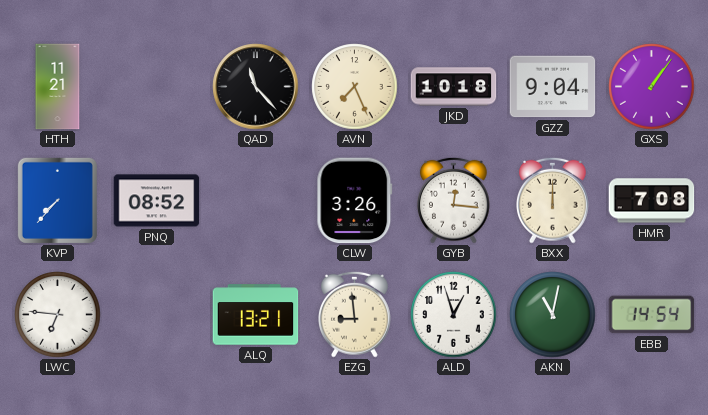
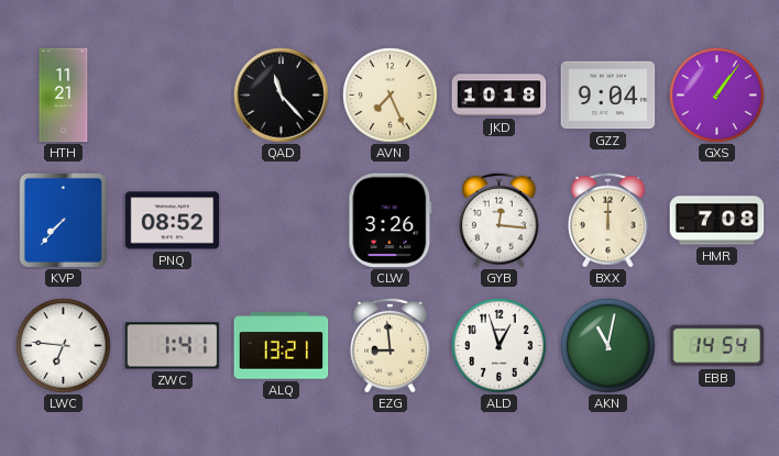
ZWC: none -> 1:41 (173, 346)
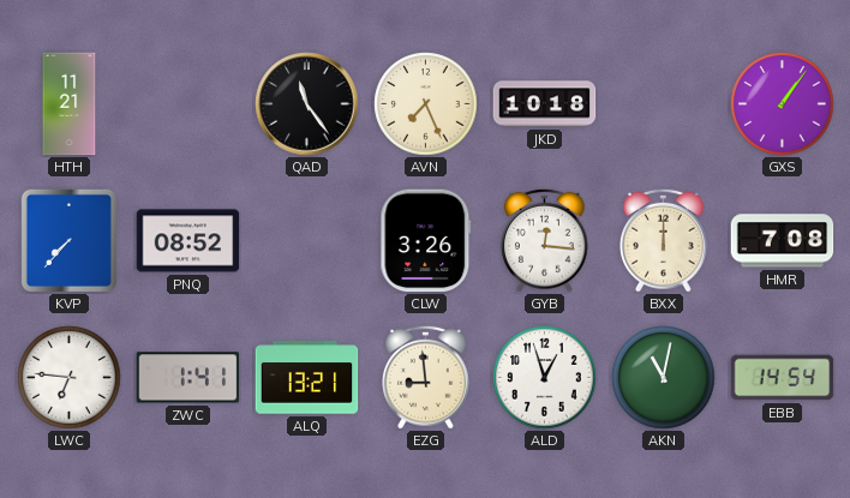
QAD: 11:23 -> 11:24 (307, 104)
GZZ: 9:04 -> none (608, 96)
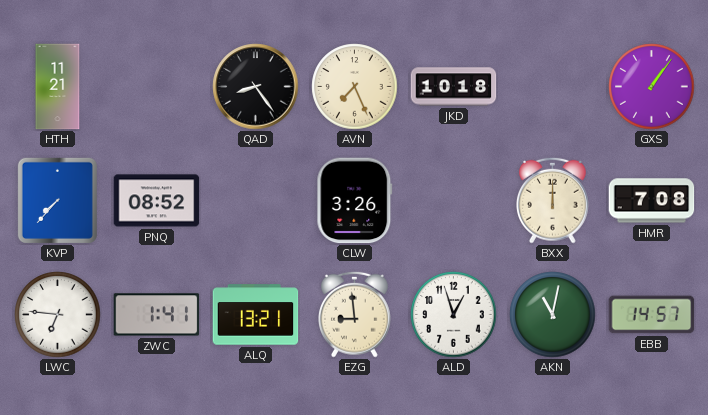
QAD: 11:24 -> 8:24 (256, 87)
GYB: 12:16 -> none (545, 240)
EBB: 14:54 -> 14:57 (652, 315)
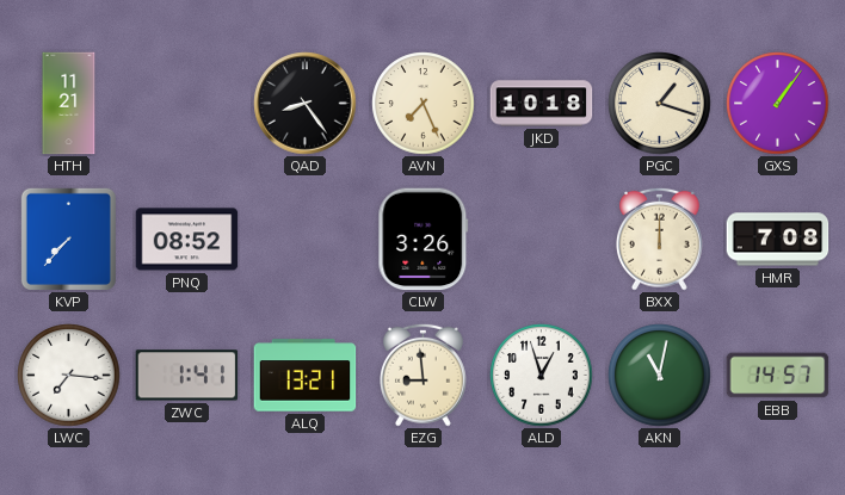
PGC: none -> 1:18 (660, 104)
LWC: 6:46 -> 7:16 (69, 376)
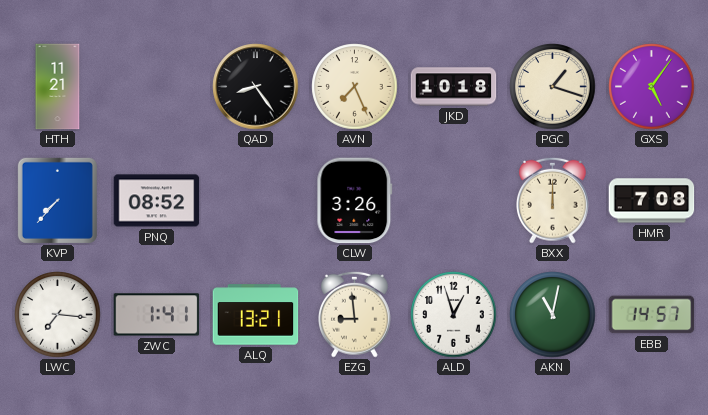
GXS: 1:06 -> 5:06 (652, 87)
